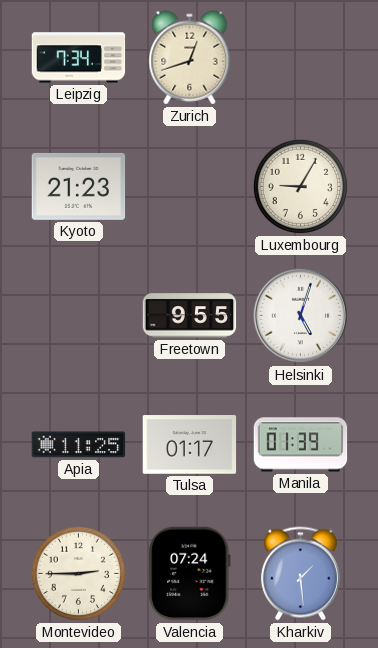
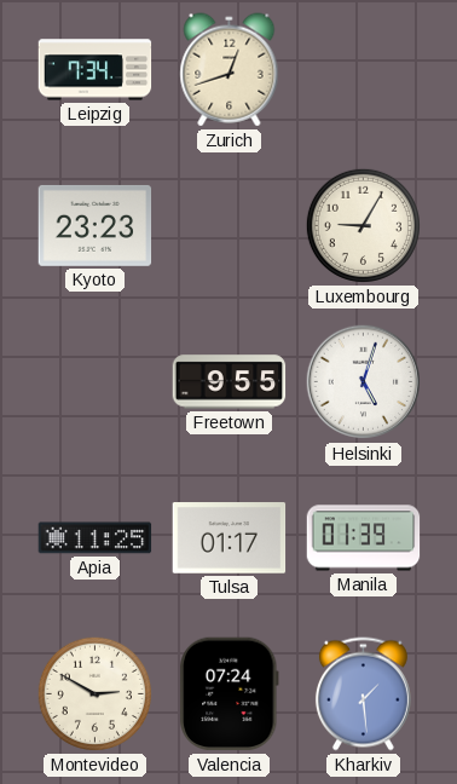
Kyoto: 21:23 -> 23:23 (96, 225)
Montevideo: 2:45 -> 2:50 (94, 693)
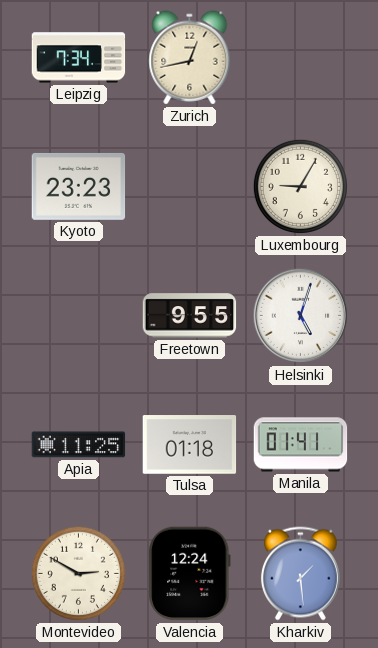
Zurich: 12:42 -> 12:43 (190, 58)
Tulsa: 01:17 -> 01:18 (190, 445)
Manila: 01:39 -> 01:41 (301, 445)
Valencia: 07:24 -> 12:24 (190, 574)
